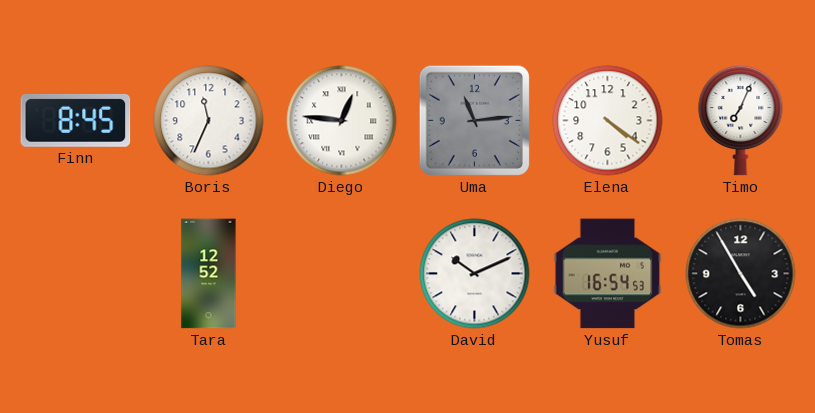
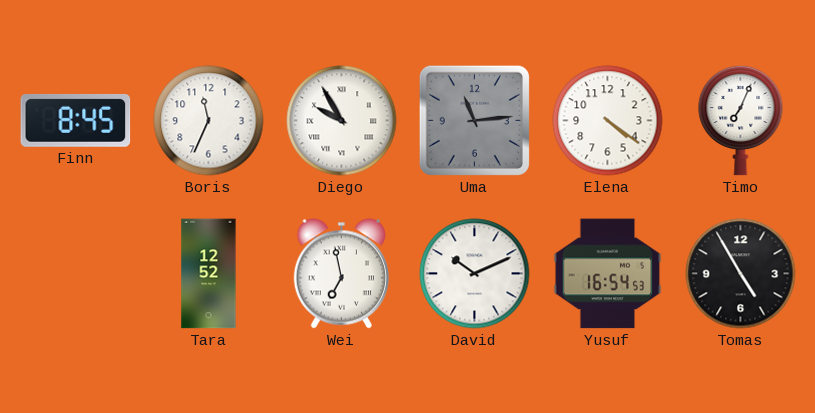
Diego: 12:46 -> 9:55 (342, 121)
Wei: none -> 6:58 (341, 274)
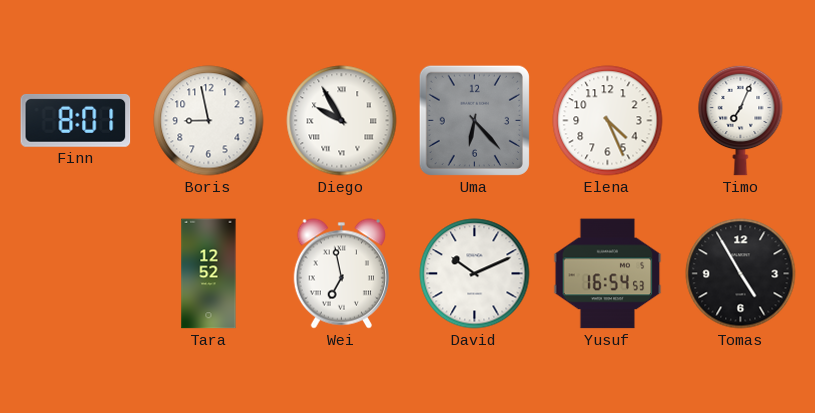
Finn: 8:45 -> 8:01 (76, 120)
Boris: 11:34 -> 8:58 (209, 121)
Uma: 11:14 -> 6:23 (474, 120)
Elena: 4:21 -> 4:26 (608, 121)
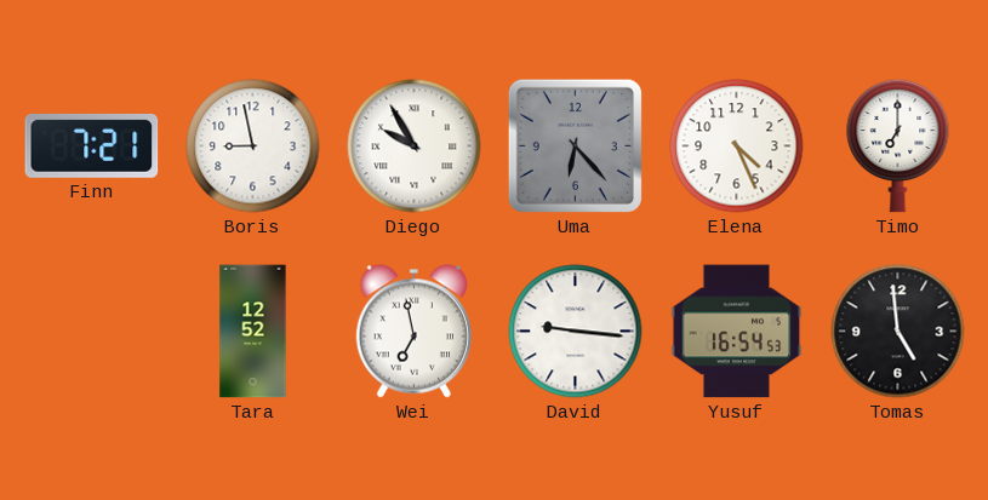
Finn: 8:01 -> 7:21 (92, 145)
Timo: 7:04 -> 7:00 (898, 145)
David: 10:11 -> 9:16 (576, 332)
Tomas: 4:55 -> 4:59 (898, 332)
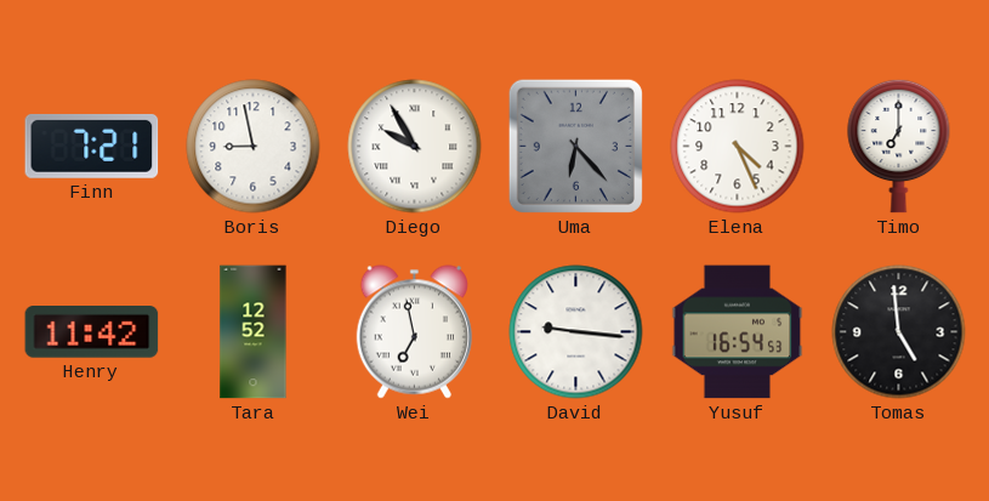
Henry: none -> 11:42 (92, 332)
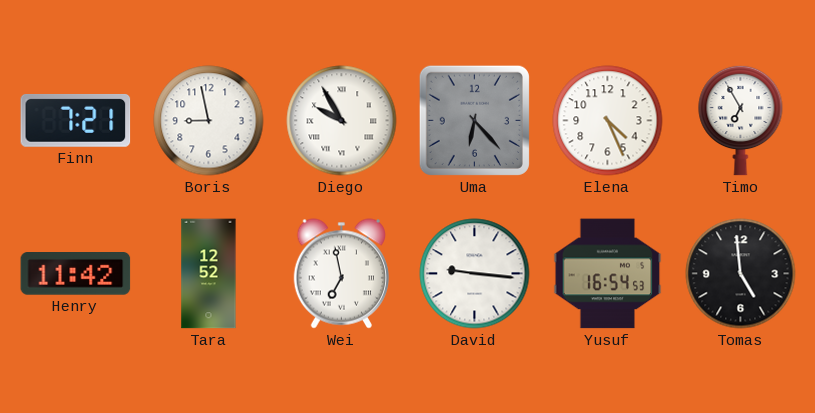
Timo: 7:00 -> 6:55 (741, 120)
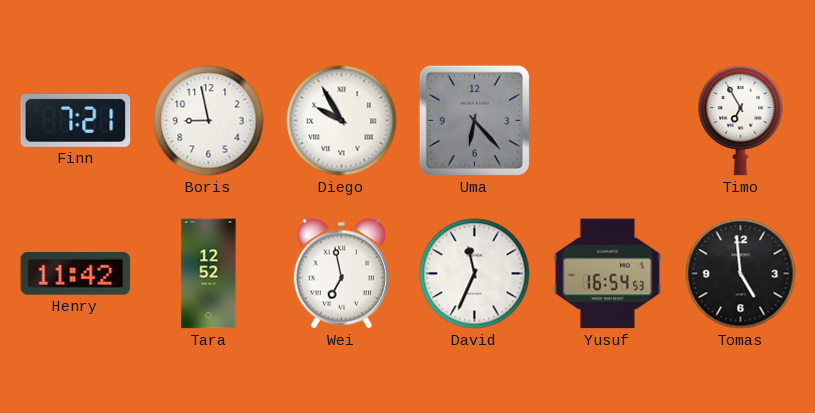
Elena: 4:26 -> none (608, 121)
David: 9:16 -> 11:34 (475, 274)
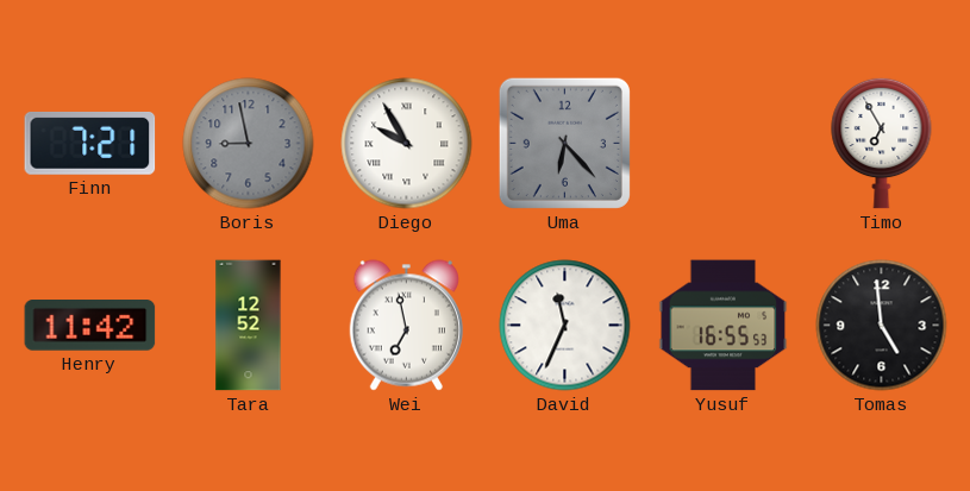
Boris dial: white -> grey (249, 144)
Yusuf: 16:54 -> 16:55 (724, 326)
